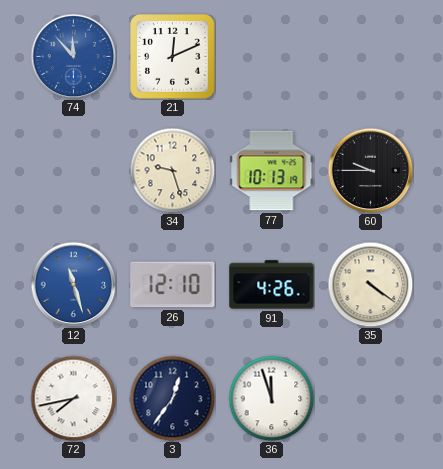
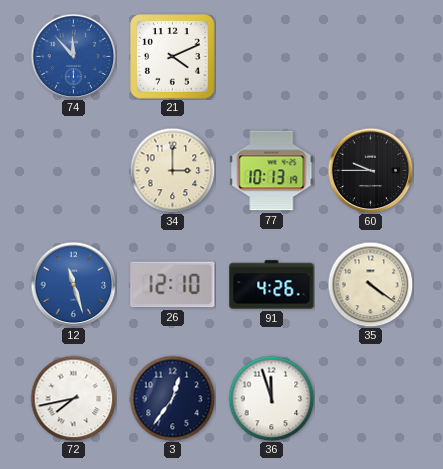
21: 12:11 -> 4:11 (173, 57)
34: 9:27 -> 3:00 (172, 170)
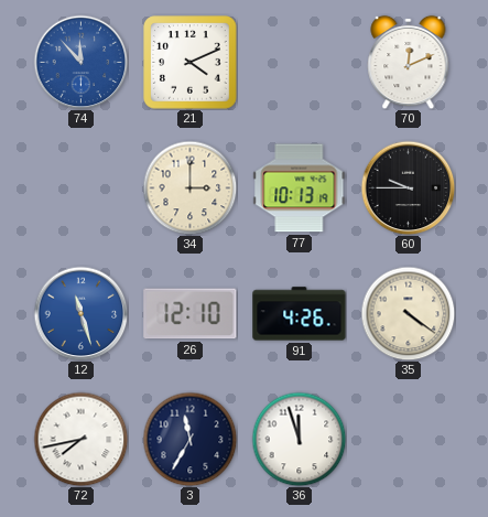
70: none -> 12:11 (409, 62)
3: 12:36 -> 11:35 (189, 439)
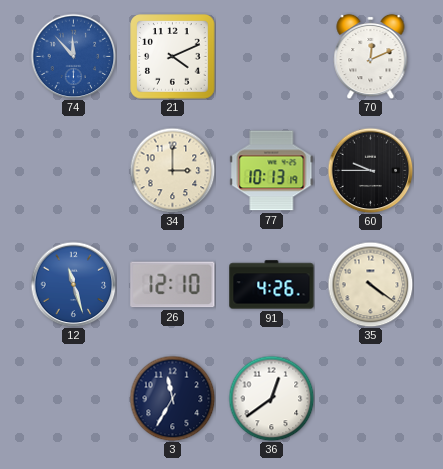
72: 7:43 -> none (80, 439)
36: 11:57 -> 12:39 (271, 398)
